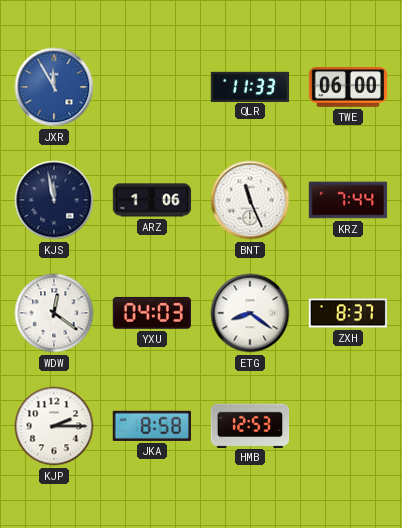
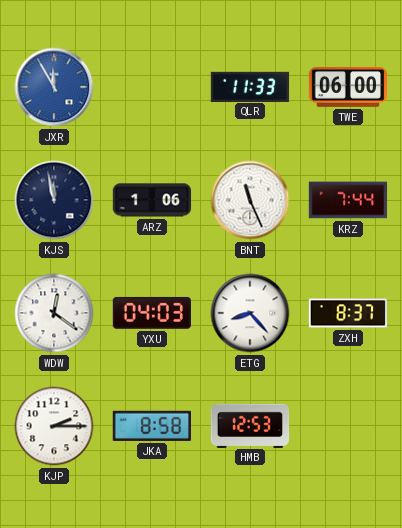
ETG: 8:21 -> 8:23 (250, 313)
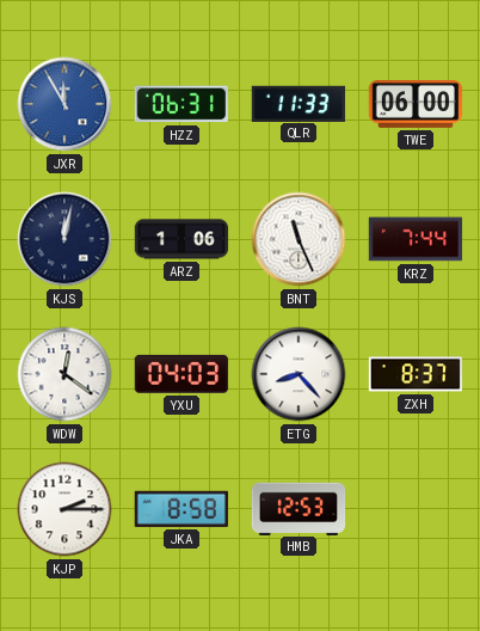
HZZ: none -> 06:31 (180, 104)
KJS: 11:58 -> 12:02 (64, 239)
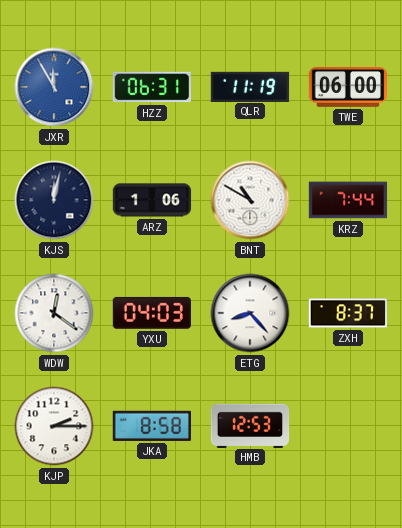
QLR: 11:33 -> 11:19 (250, 86)
BNT: 11:26 -> 10:50 (250, 200)
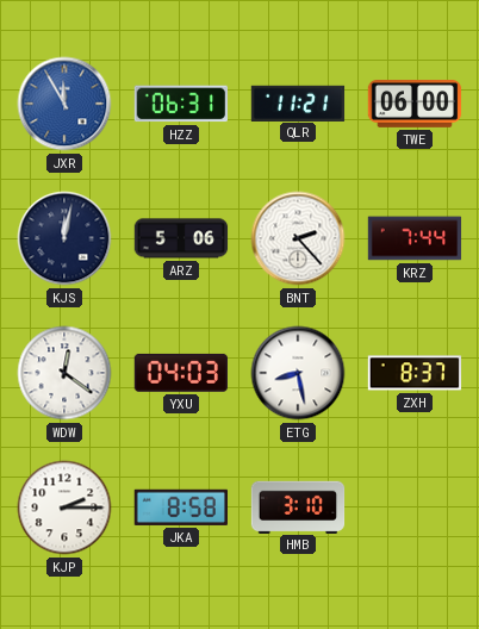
QLR: 11:19 -> 11:21 (298, 102)
ARZ: 1:06 -> 5:06 (181, 238)
BNT: 10:50 -> 2:23 (298, 238)
ETG: 8:23 -> 8:28 (298, 373)
HMB: 12:53 -> 3:10 (298, 506)
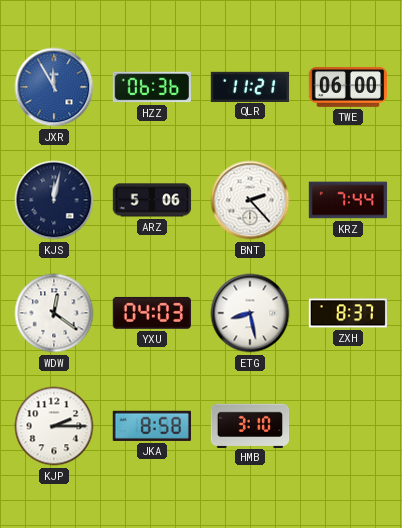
HZZ: 06:31 -> 06:36 (151, 87)
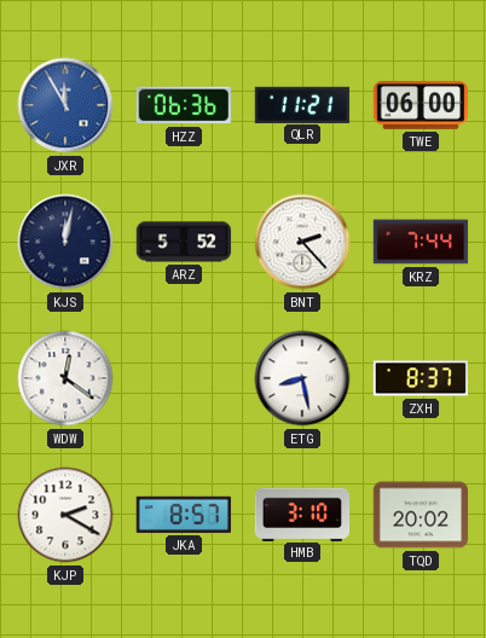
ARZ: 5:06 -> 5:52 (184, 242)
YXU: 04:03 -> none (152, 313)
KJP: 2:15 -> 2:20 (65, 515)
JKA: 8:58 -> 8:57 (184, 515)
TQD: none -> 20:02 (421, 515)
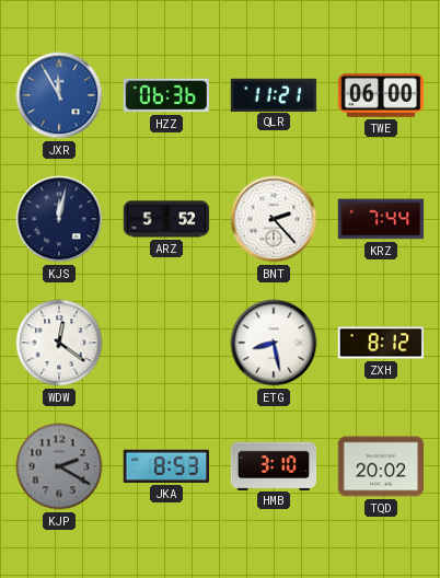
ZXH: 8:37 -> 8:12 (381, 343)
KJP dial: white -> grey (59, 466)
JKA: 8:57 -> 8:53 (166, 466)
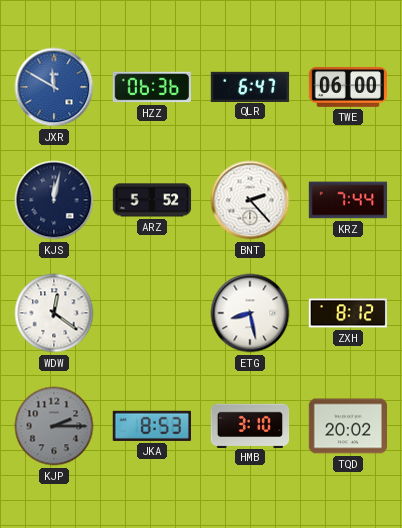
JXR: 11:55 -> 11:50 (54, 87)
QLR: 11:21 -> 6:47 (250, 86)
KJP: 2:20 -> 2:15 (54, 426)
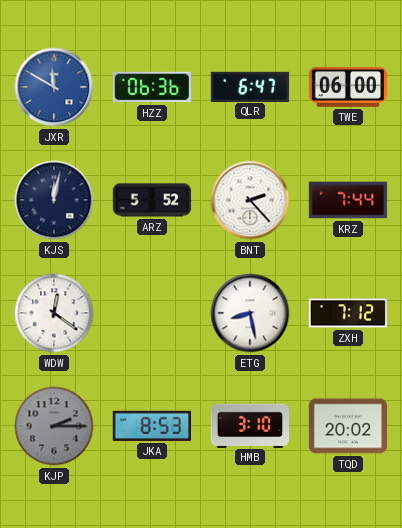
ZXH: 8:12 -> 7:12 (348, 313)
